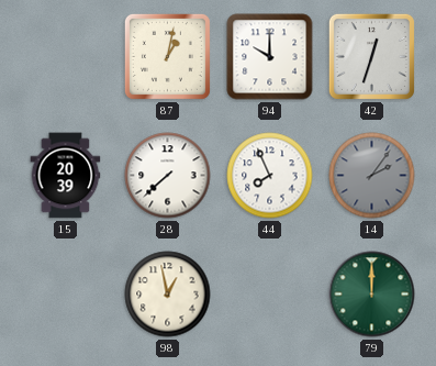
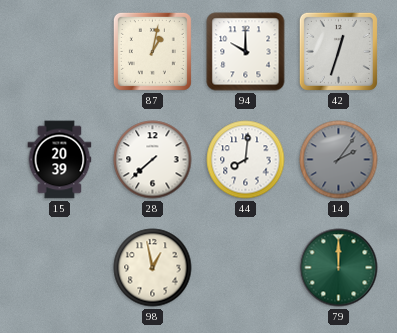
44: 7:56 -> 8:01 (246, 160)
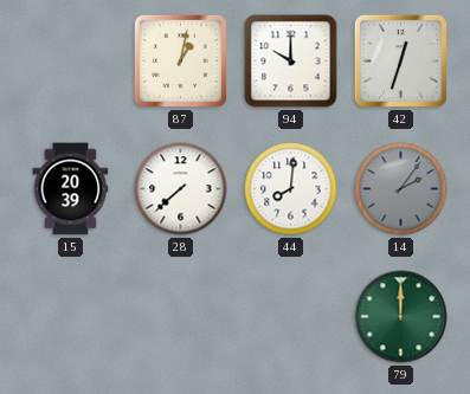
98: 12:58 -> none (153, 268)
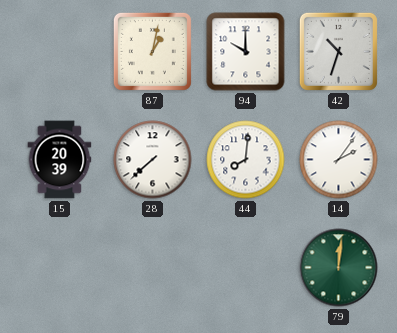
42: 12:33 -> 10:33 (338, 51)
14 dial: grey -> white (339, 160)
79: 12:00 -> 12:01 (339, 268)
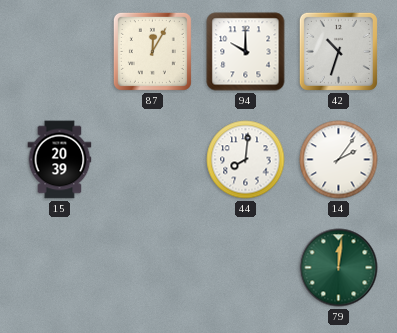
87: 1:02 -> 12:05 (152, 51)
28: 7:38 -> none (153, 160)
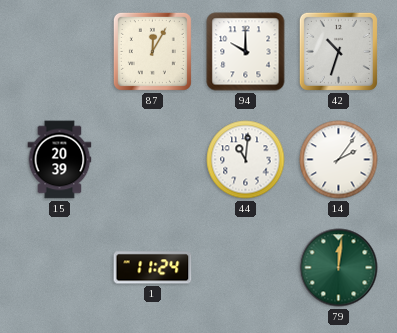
44: 8:01 -> 11:01 (246, 160)
1: none -> 11:24 (153, 268)
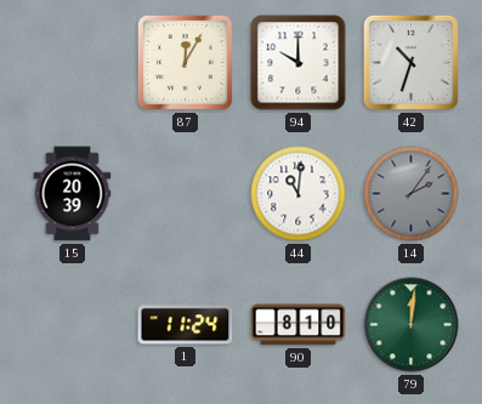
14 dial: white -> grey (412, 194)
90: none -> 8:10 (299, 325)
